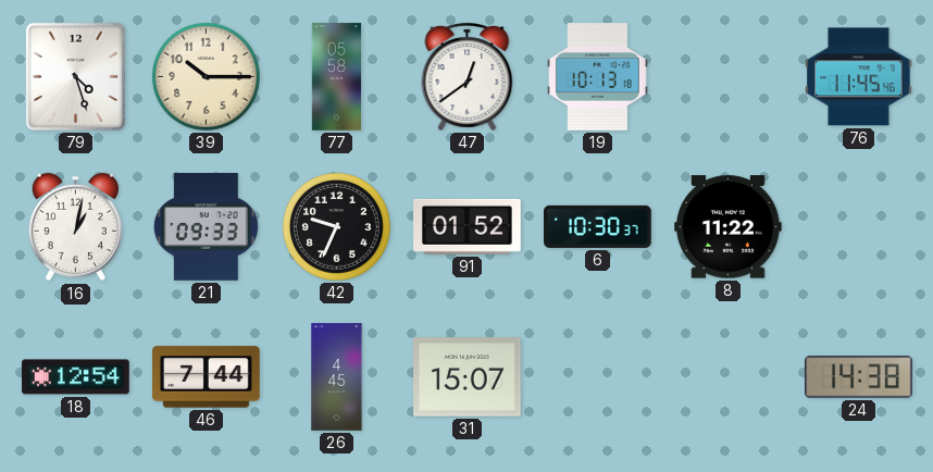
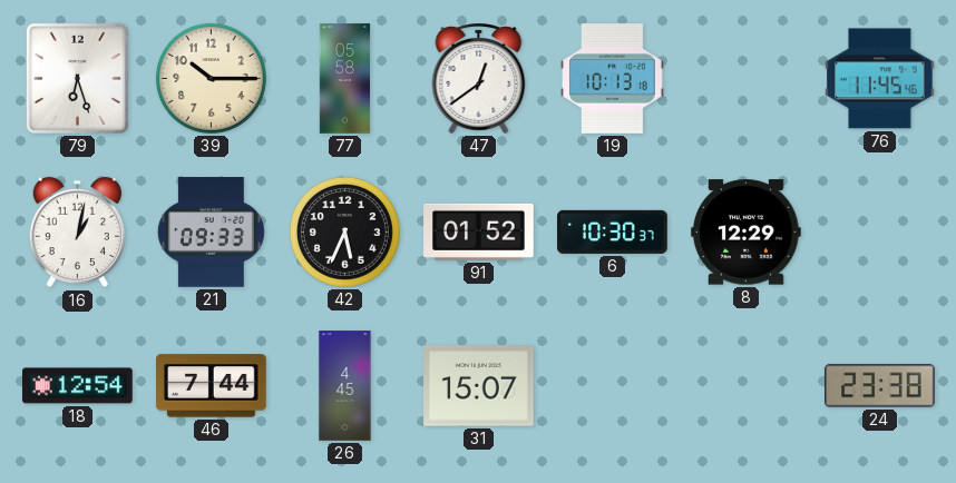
79: 4:27 -> 6:27 (77, 78)
42: 9:34 -> 5:34 (344, 231)
8: 11:22 -> 12:29 (747, 233)
24: 14:38 -> 23:38 (880, 386)
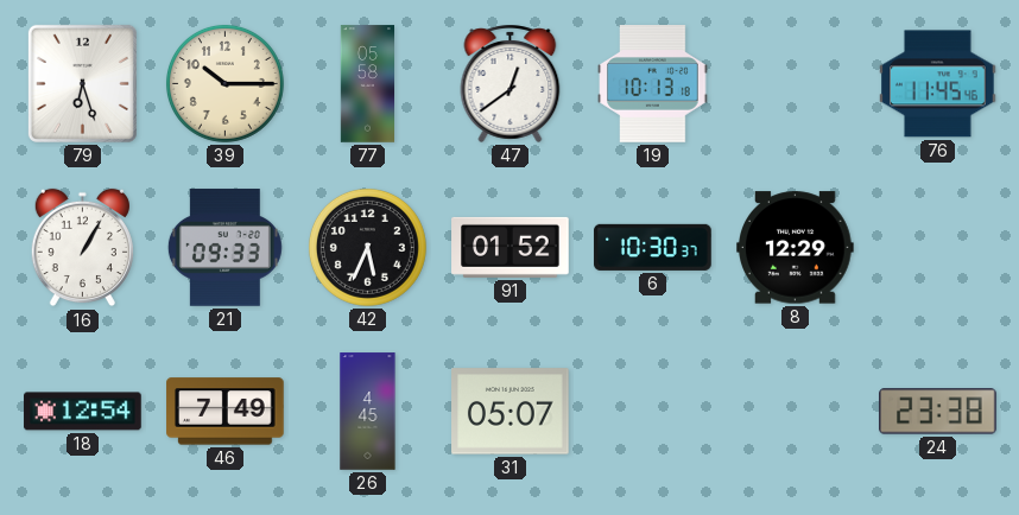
16: 1:02 -> 1:05 (82, 248)
46: 7:44 -> 7:49 (226, 412)
31: 15:07 -> 05:07 (511, 412)
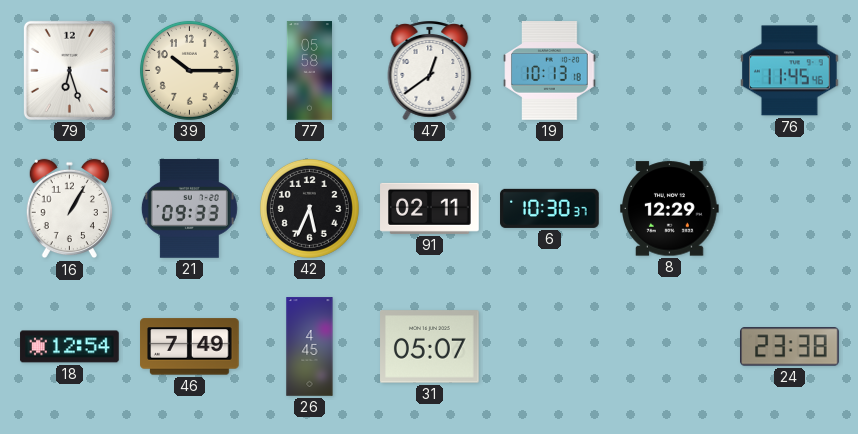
91: 01:52 -> 02:11 (430, 208)
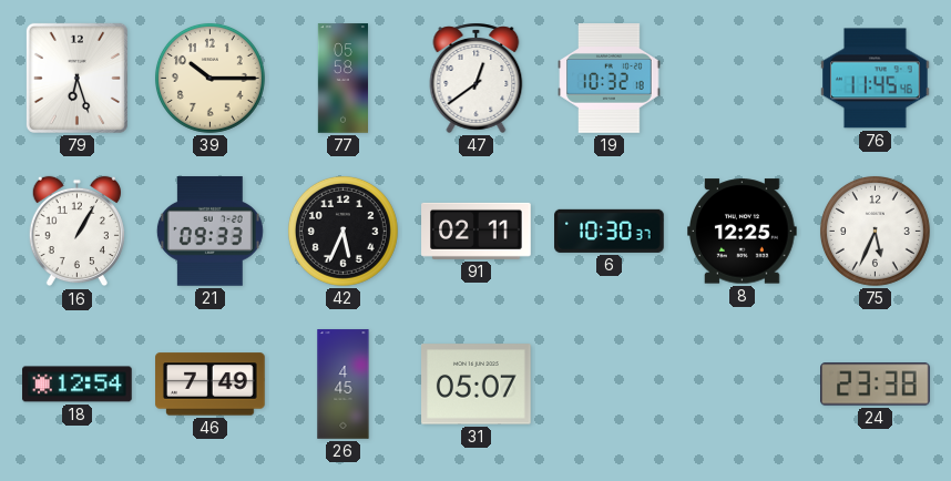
19: 10:13 -> 10:32 (610, 79)
8: 12:29 -> 12:25 (743, 232)
75: none -> 5:34 (875, 231)
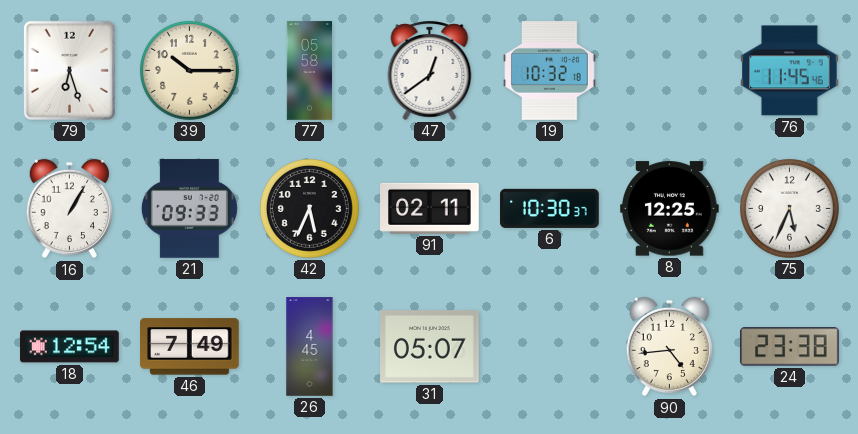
90: none -> 4:44 (669, 347)
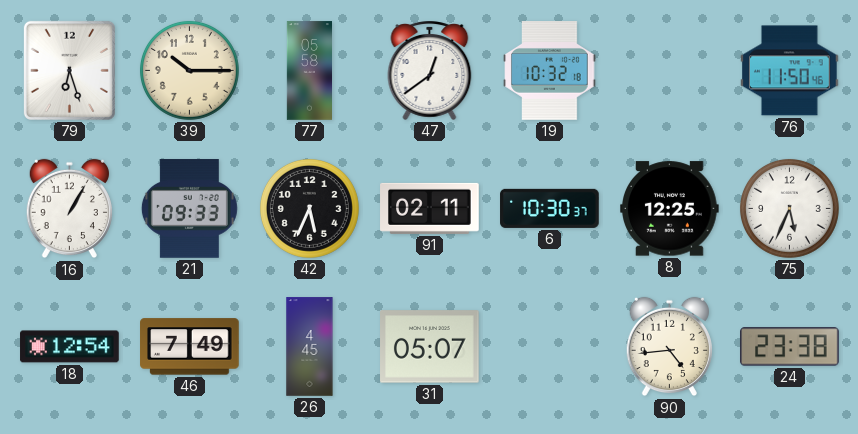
76: 11:45 -> 11:50 (790, 71)
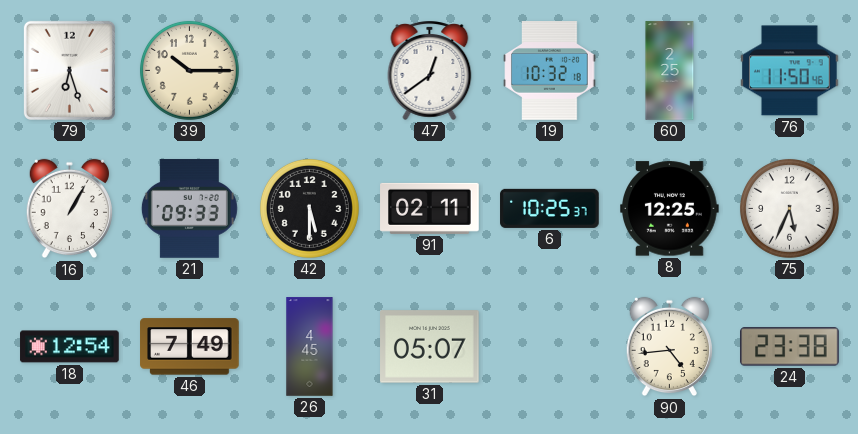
77: 05:58 -> none (309, 71)
60: none -> 2:25 (670, 71)
42: 5:34 -> 5:30 (309, 208)
6: 10:30 -> 10:25 (550, 208)
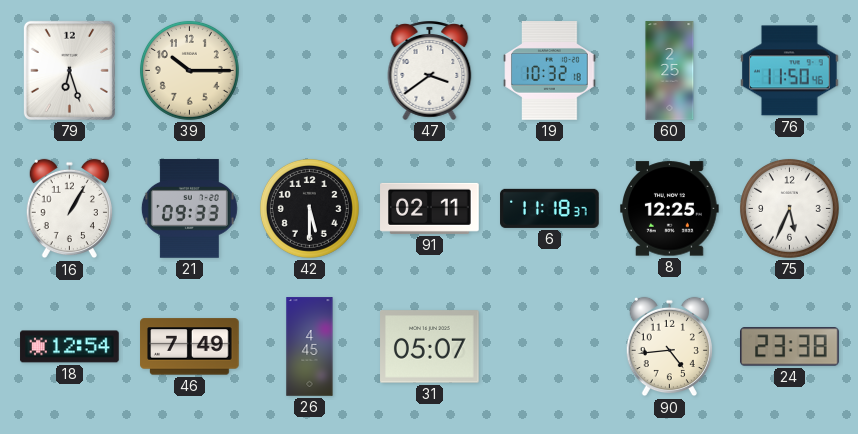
47: 12:39 -> 3:39 (430, 70)
6: 10:25 -> 11:18 (550, 208)
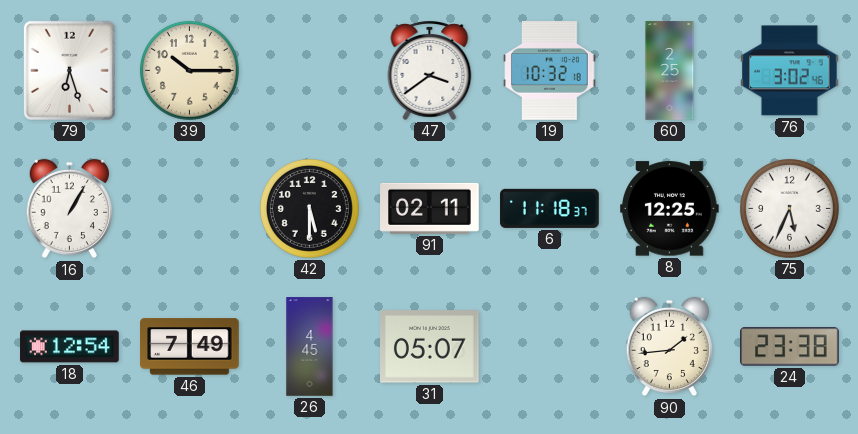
76: 11:50 -> 3:02 (790, 71)
21: 09:33 -> none (189, 209)
90: 4:44 -> 1:44 (669, 347)
